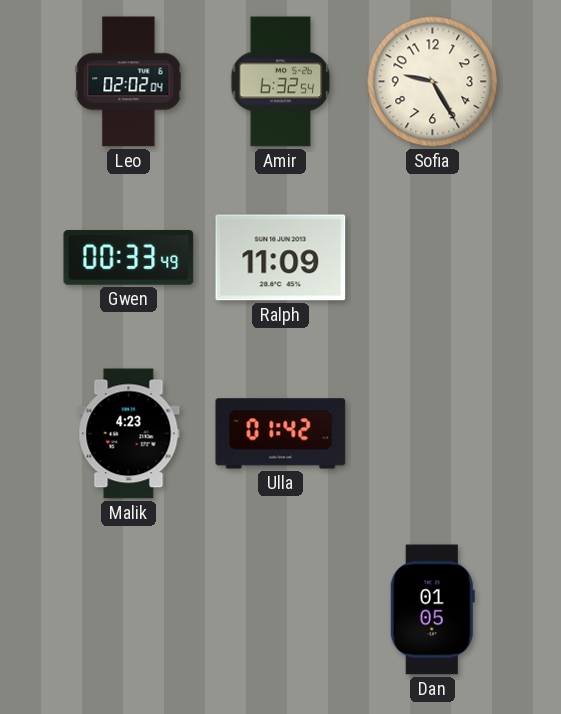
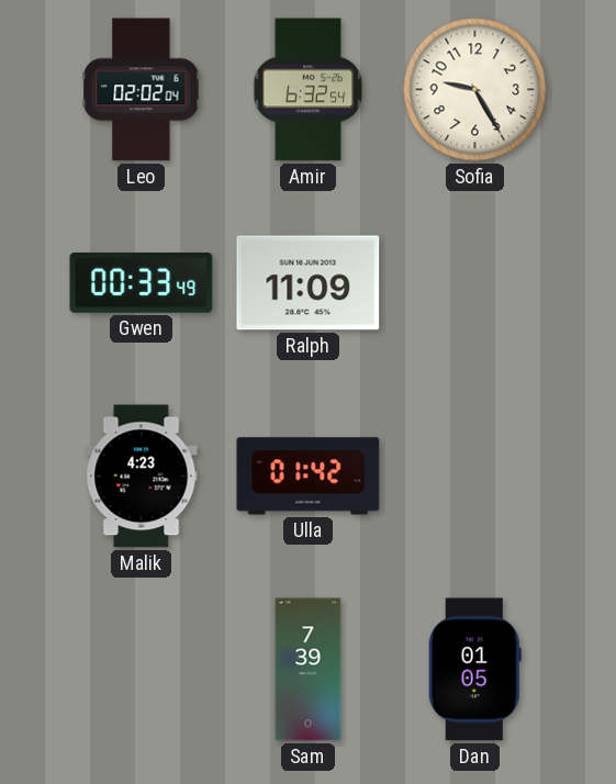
Sam: none -> 7:39 (309, 670)
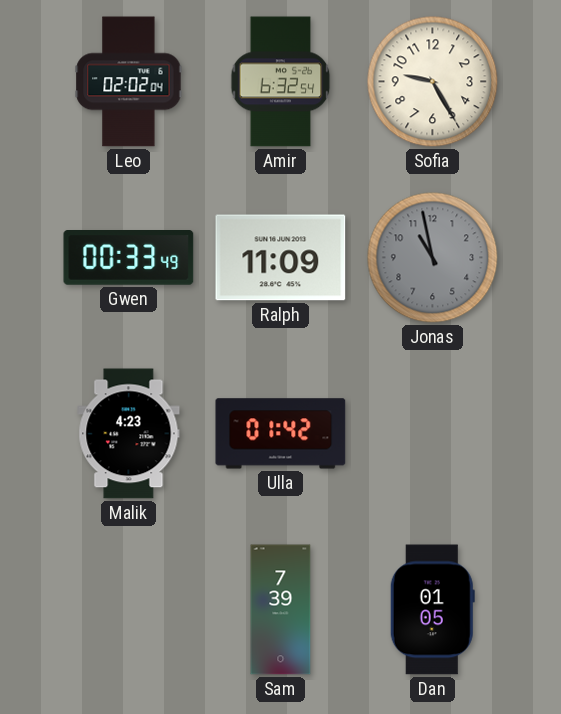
Jonas: none -> 10:58 (433, 258)
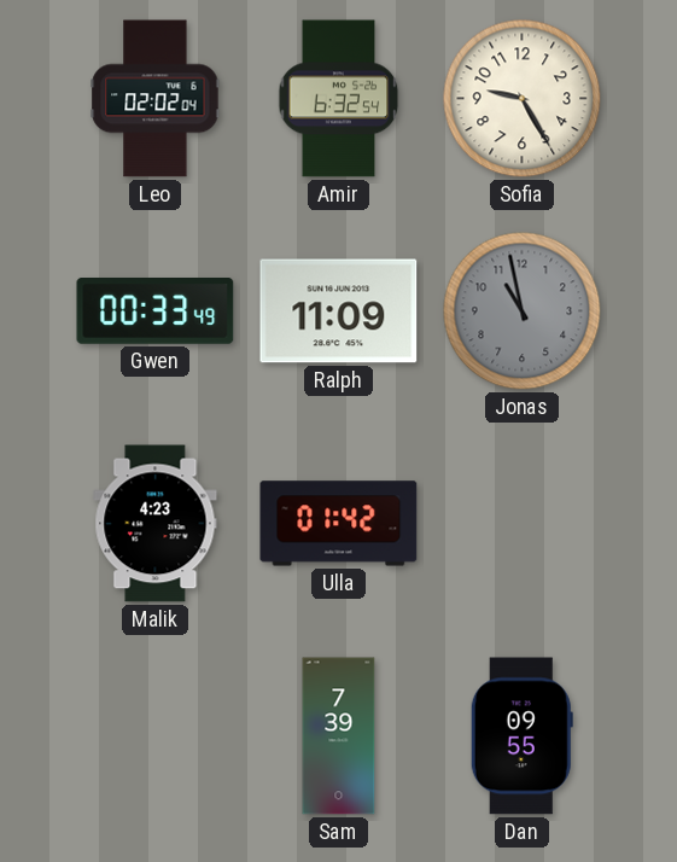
Dan: 01:05 -> 09:55 (521, 736)
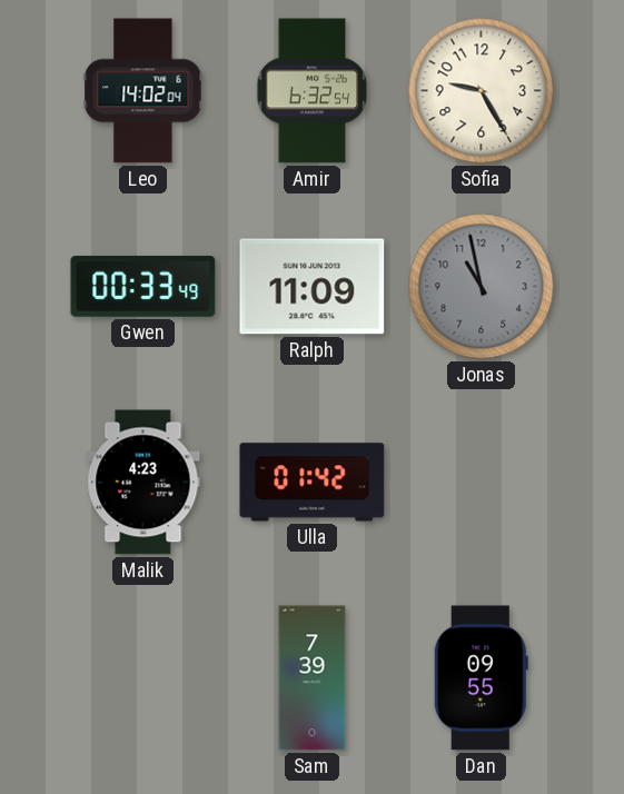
Leo: 02:02 -> 14:02 (143, 91)
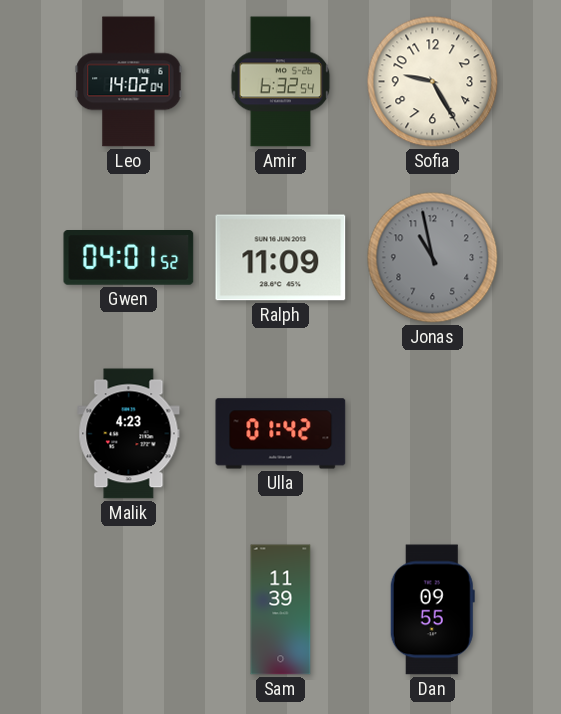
Gwen: 00:33 -> 04:01 (129, 258)
Sam: 7:39 -> 11:39 (281, 610)
